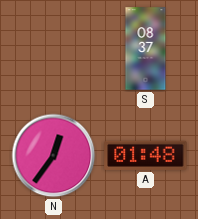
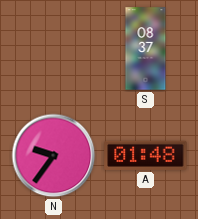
N: 12:36 -> 9:36 (54, 156)
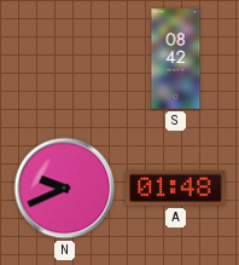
S: 08:37 -> 08:42 (176, 59)
N: 9:36 -> 9:41 (65, 189)
